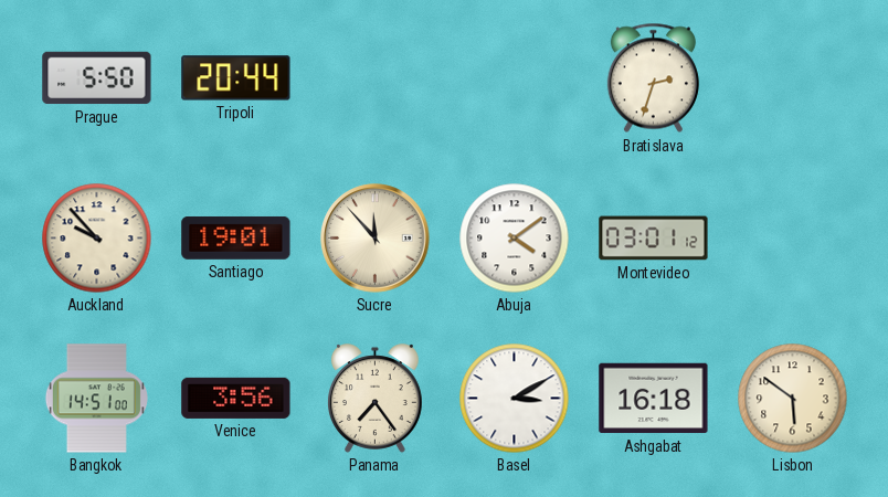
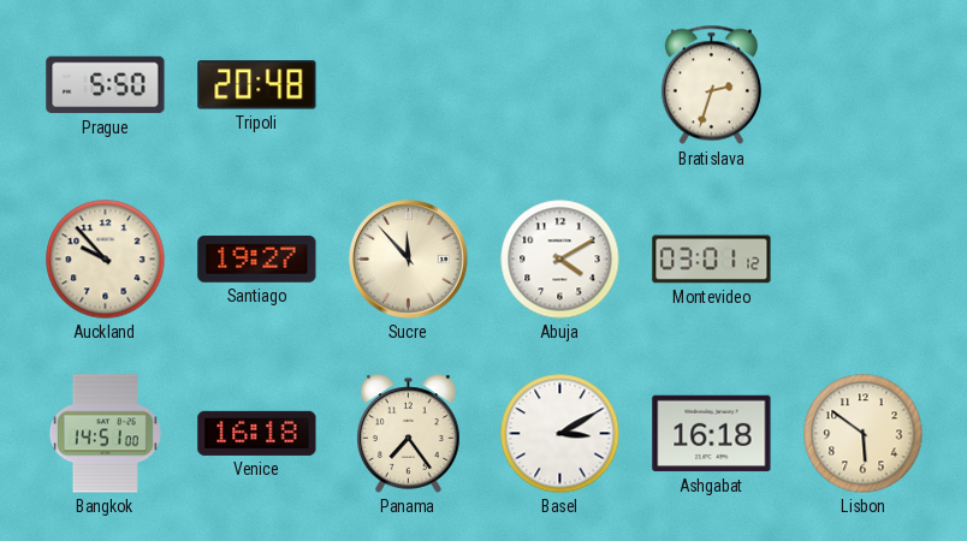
Tripoli: 20:44 -> 20:48 (257, 85)
Santiago: 19:01 -> 19:27 (257, 258)
Abuja: 4:09 -> 4:10 (560, 260)
Venice: 3:56 -> 16:18 (257, 433)
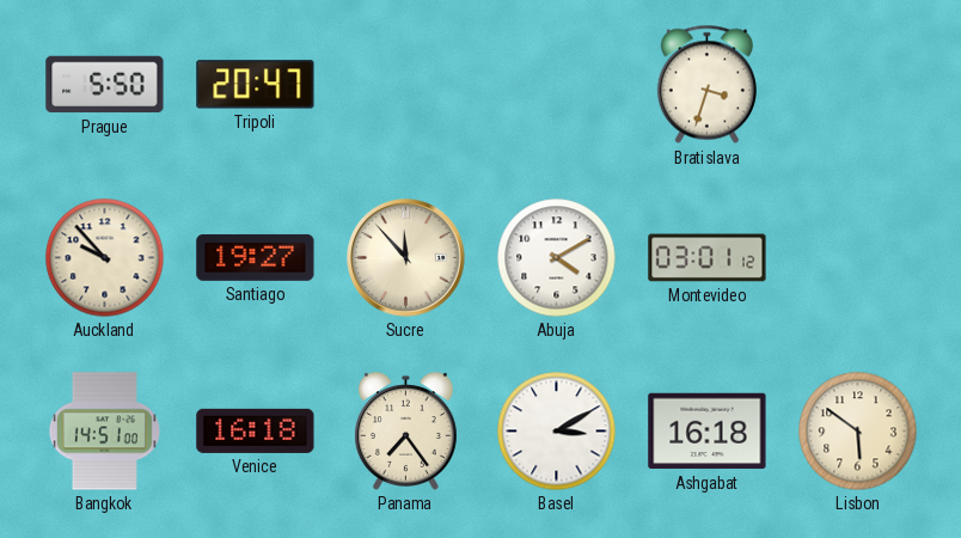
Tripoli: 20:48 -> 20:47 (256, 85)
Bratislava: 2:33 -> 3:33 (706, 85)
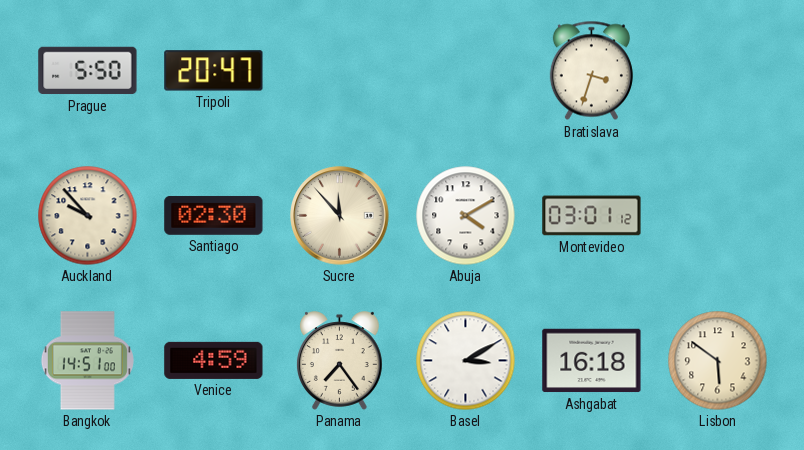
Santiago: 19:27 -> 02:30 (214, 215)
Venice: 16:18 -> 4:59 (214, 360)
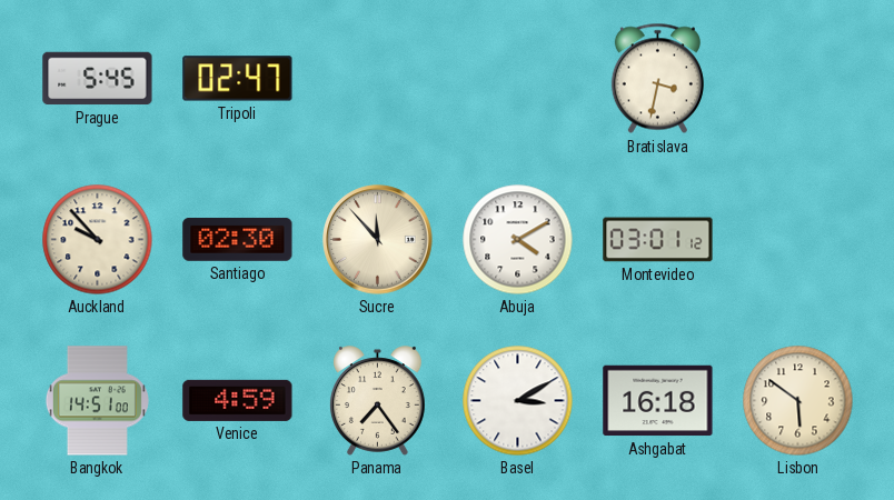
Prague: 5:50 -> 5:45 (98, 79)
Tripoli: 20:47 -> 02:47 (238, 79)
Bratislava: 3:33 -> 3:32 (657, 79)
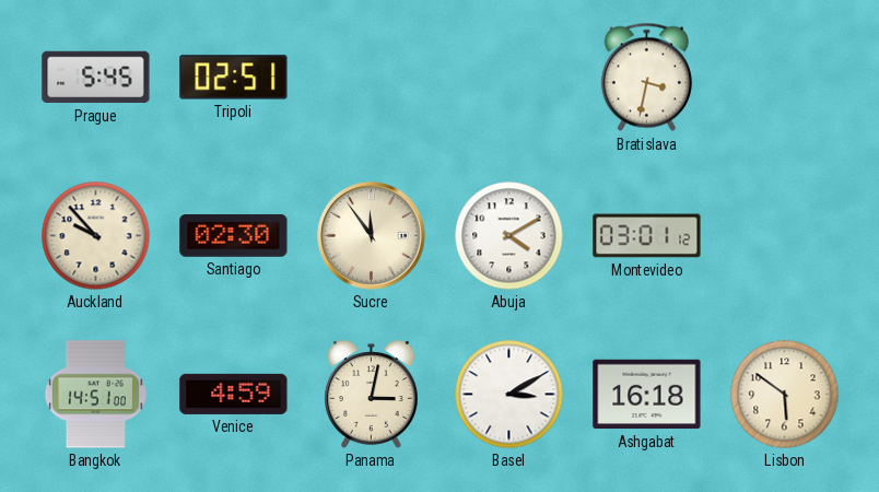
Tripoli: 02:47 -> 02:51 (234, 78)
Sucre: 11:53 -> 11:54 (372, 236)
Panama: 7:24 -> 3:02 (371, 395)
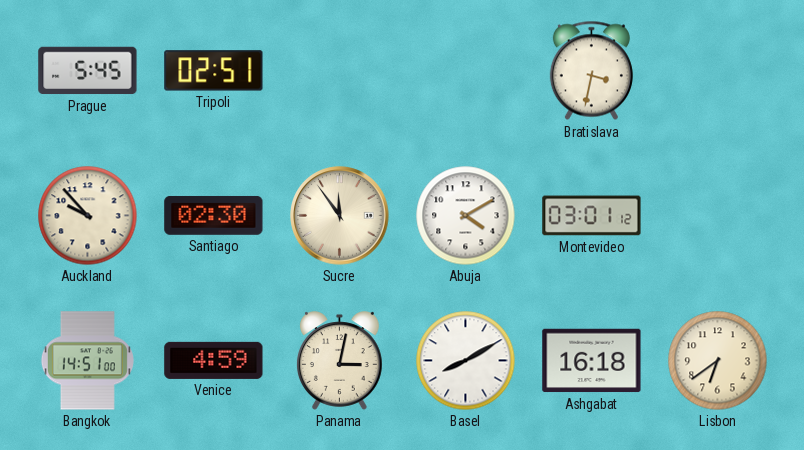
Basel: 3:10 -> 8:10 (466, 361)
Lisbon: 5:51 -> 6:39 (718, 361)
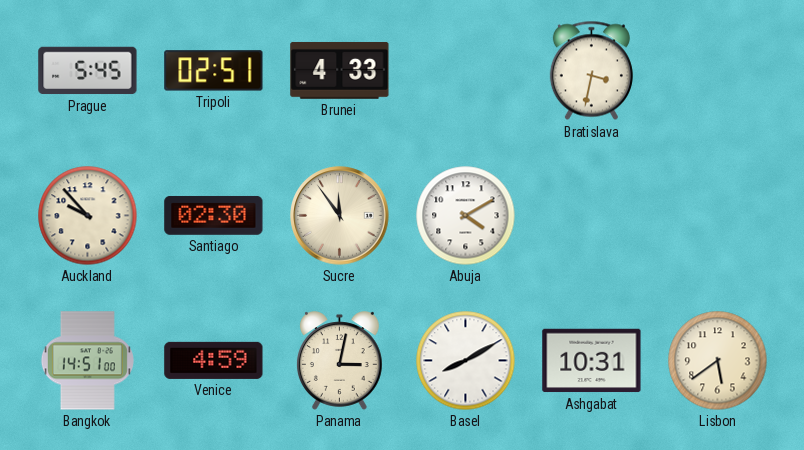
Brunei: none -> 4:33 (340, 70)
Montevideo: 03:01 -> none (592, 216)
Ashgabat: 16:18 -> 10:31 (592, 361)
Lisbon: 6:39 -> 5:39 (718, 361)
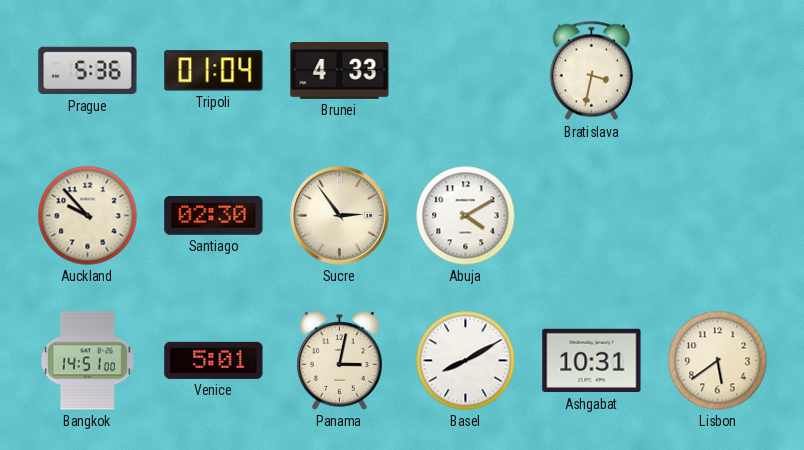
Prague: 5:45 -> 5:36 (88, 71)
Tripoli: 02:51 -> 01:04 (214, 71)
Sucre: 11:54 -> 2:54 (340, 216)
Venice: 4:59 -> 5:01 (214, 360)
